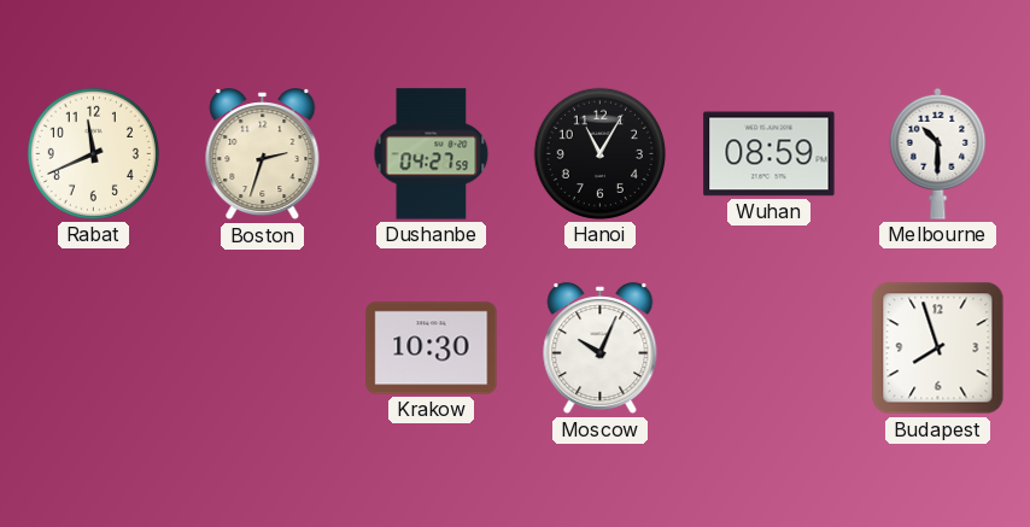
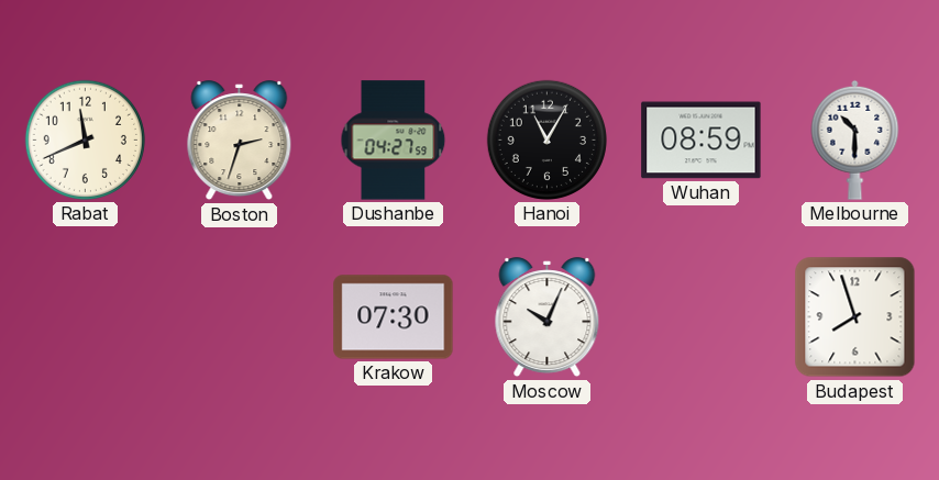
Krakow: 10:30 -> 07:30 (394, 317)
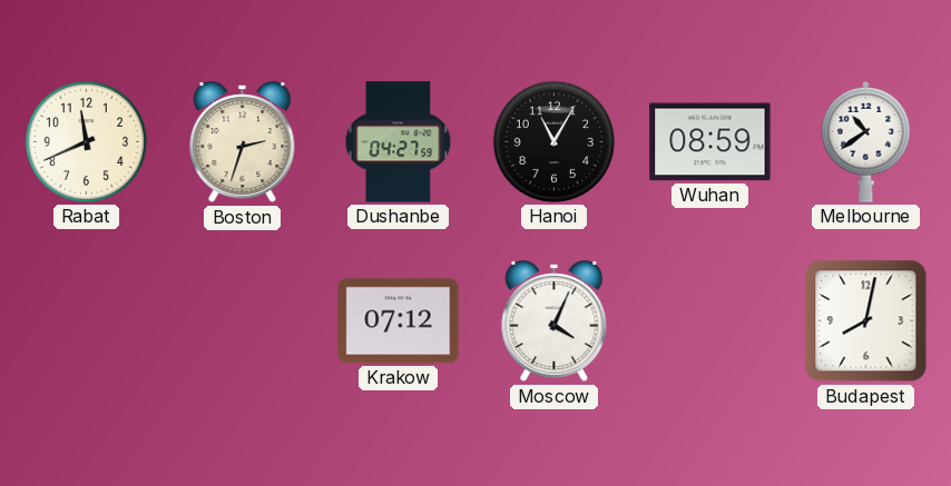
Melbourne: 10:30 -> 10:39 (866, 141)
Krakow: 07:30 -> 07:12 (399, 321)
Moscow: 10:04 -> 4:04 (555, 321)
Budapest: 7:57 -> 8:02 (866, 321)
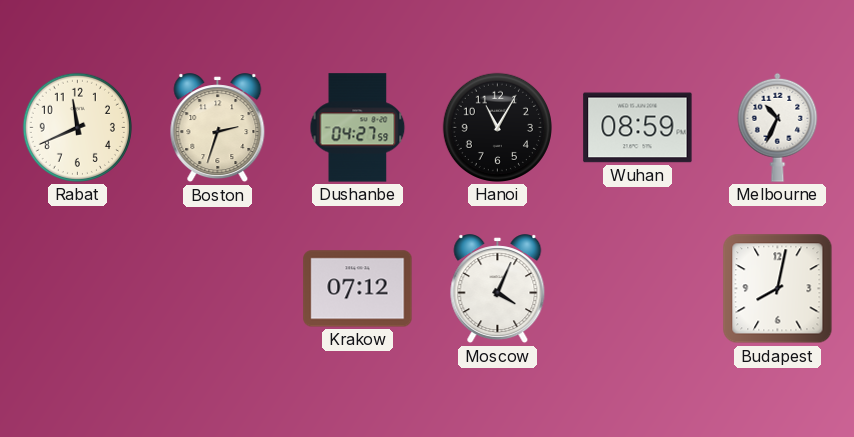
Melbourne: 10:39 -> 10:34 (778, 127)
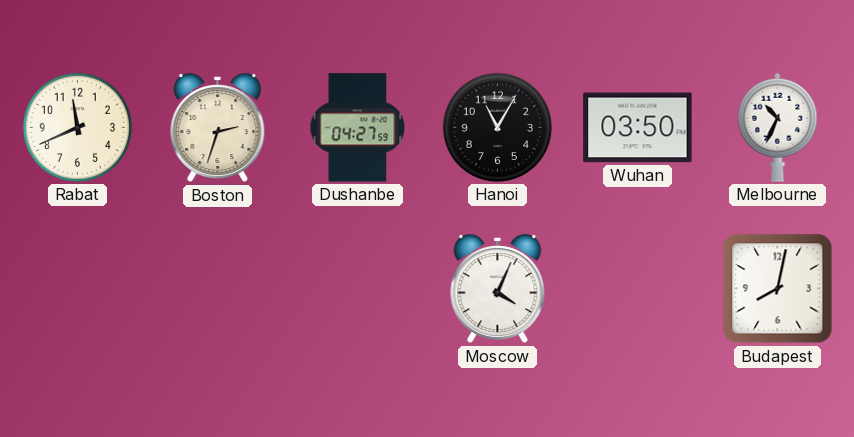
Wuhan: 08:59 -> 03:50 (638, 128)
Krakow: 07:12 -> none (358, 289)
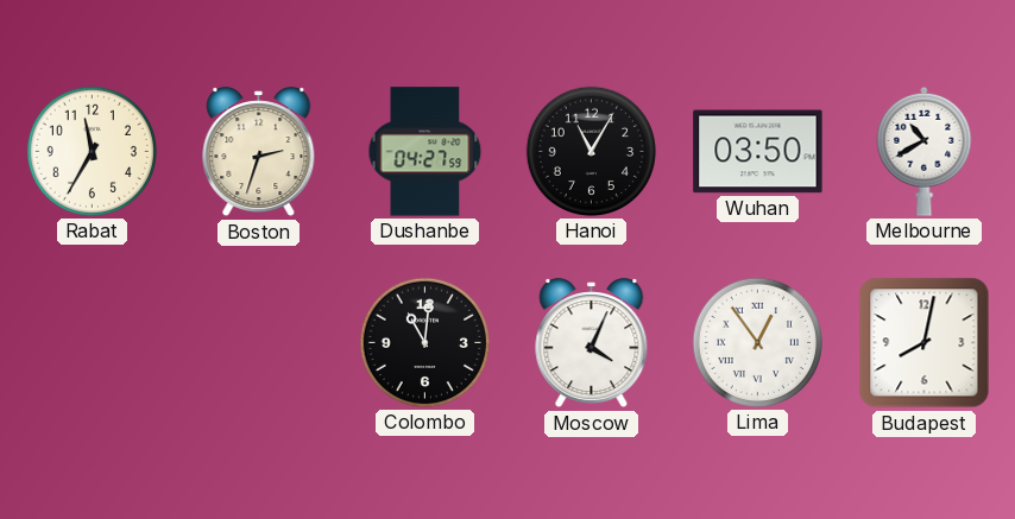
Rabat: 11:41 -> 11:35 (92, 151)
Melbourne: 10:34 -> 10:40 (925, 151)
Colombo: none -> 11:01 (424, 342)
Lima: none -> 12:54 (757, 342)
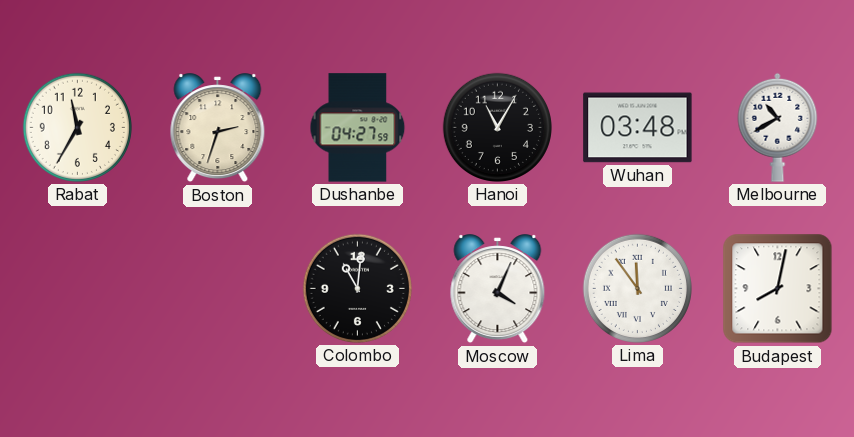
Wuhan: 03:50 -> 03:48 (638, 128)
Lima: 12:54 -> 11:54 (637, 288)
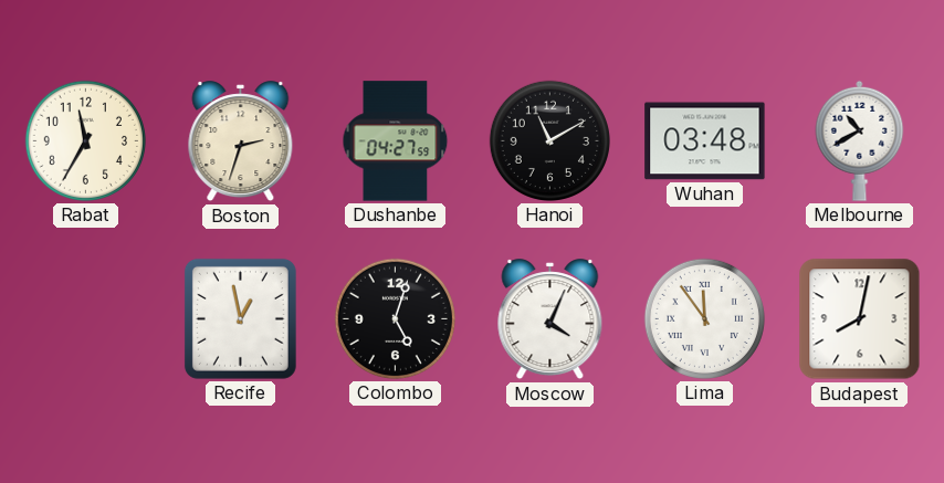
Hanoi: 11:05 -> 11:10 (549, 140)
Recife: none -> 12:58 (240, 318)
Colombo: 11:01 -> 5:03 (395, 318)
